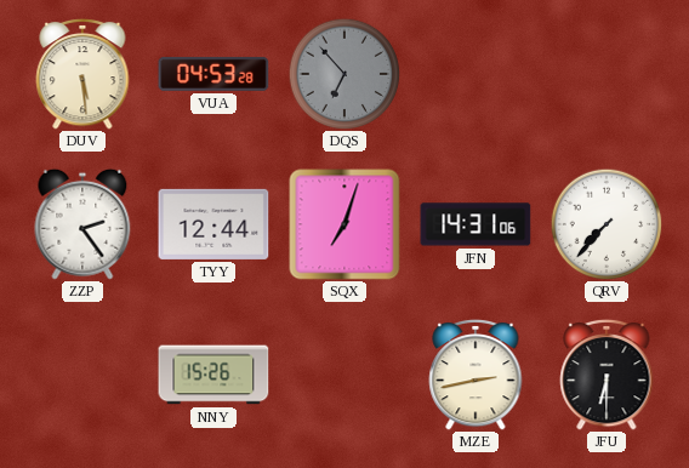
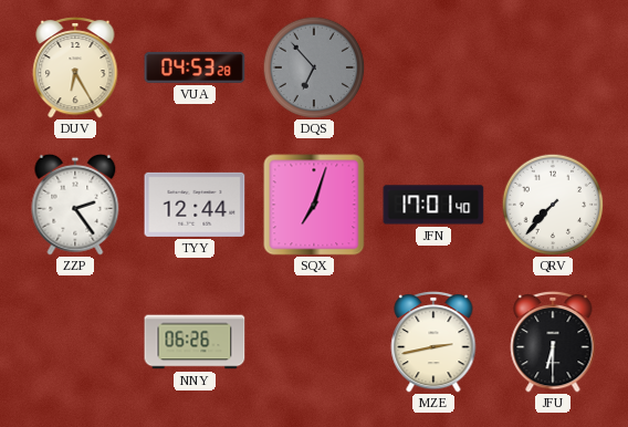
DUV: 5:29 -> 6:25 (75, 67)
JFN: 14:31 -> 17:01 (433, 205)
NNY: 15:26 -> 06:26 (195, 342)
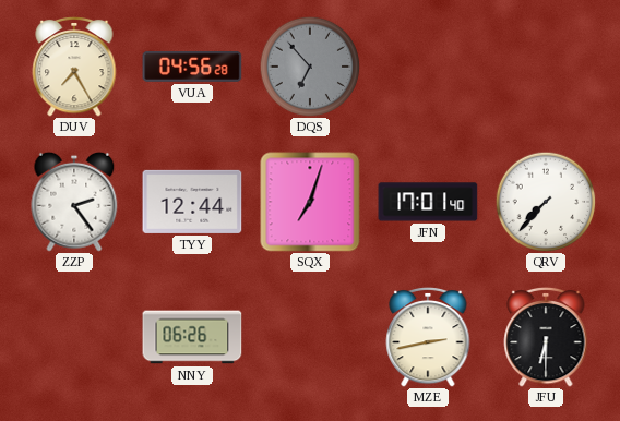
DUV: 6:25 -> 7:25 (74, 67)
VUA: 04:53 -> 04:56 (192, 67)
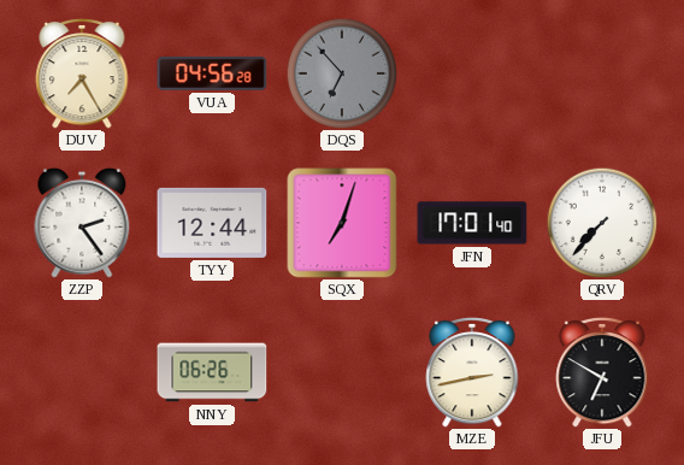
JFU: 6:30 -> 6:50 (602, 372)
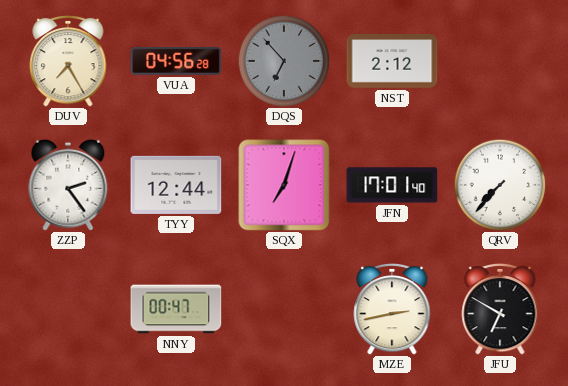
NST: none -> 2:12 (392, 62)
NNY: 06:26 -> 00:47 (176, 309)
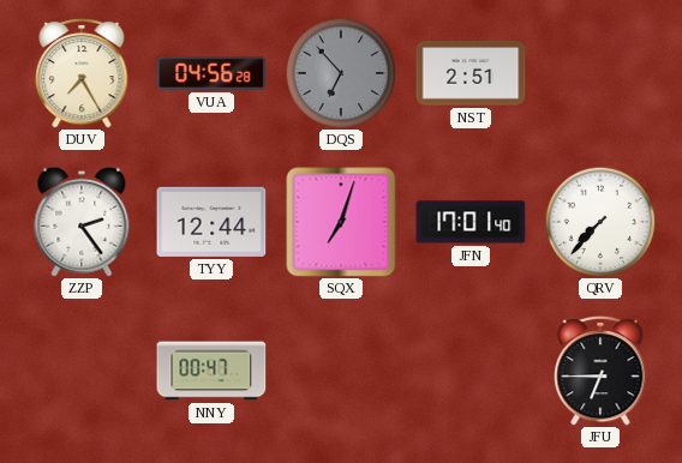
NST: 2:12 -> 2:51 (471, 74)
MZE: 2:43 -> none (392, 309)
JFU: 6:50 -> 6:45 (600, 371)
